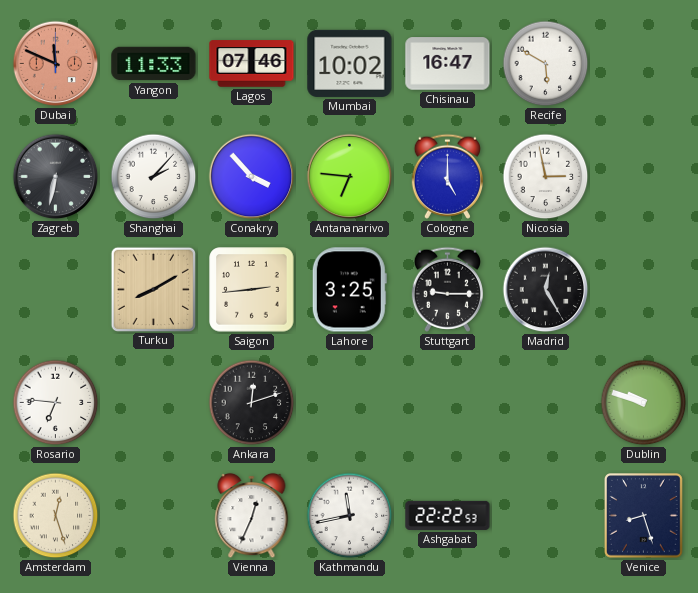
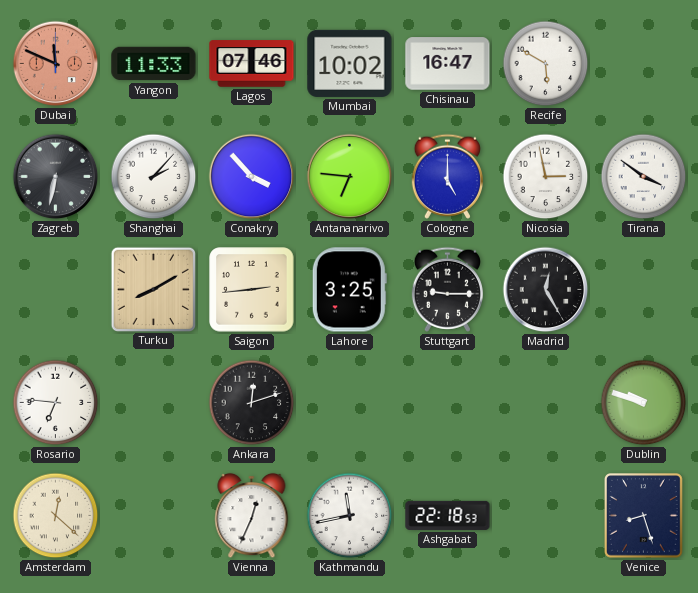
Tirana: none -> 3:51 (644, 177)
Amsterdam: 12:27 -> 12:22 (56, 516)
Ashgabat: 22:22 -> 22:18 (448, 515)
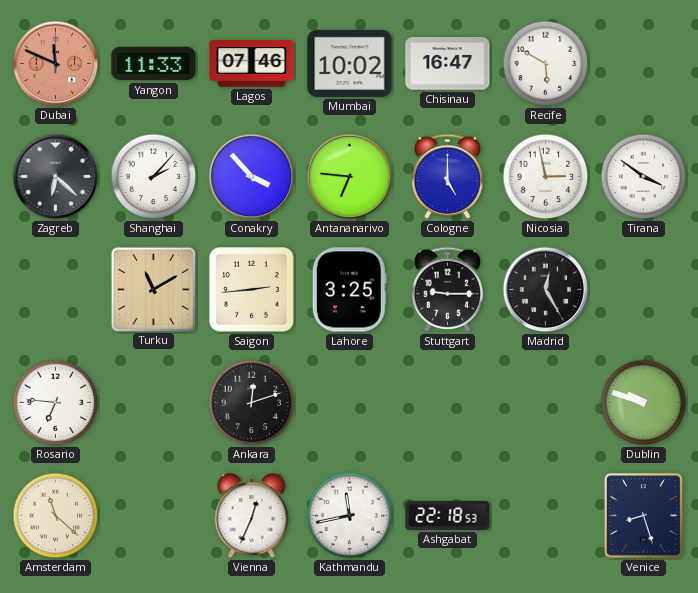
Zagreb: 6:32 -> 6:22 (56, 177)
Turku: 8:10 -> 11:10 (153, 289)
Amsterdam: 12:22 -> 11:22 (56, 516)
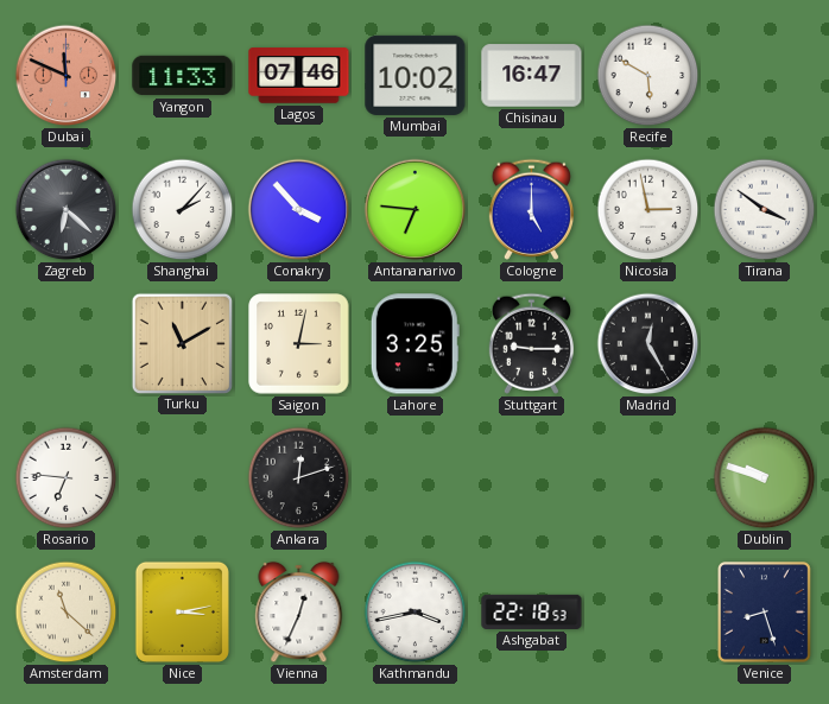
Saigon: 2:44 -> 3:02 (299, 344)
Nice: none -> 3:13 (182, 611)
Kathmandu: 11:43 -> 3:43 (416, 613)
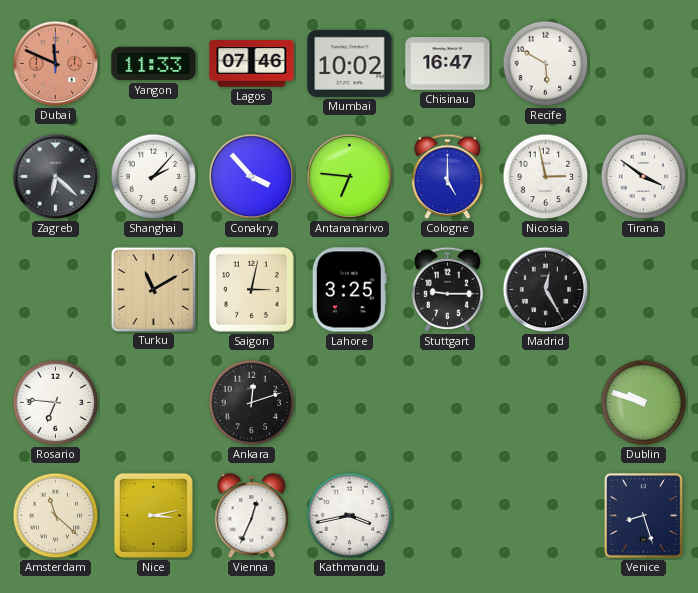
Ashgabat: 22:18 -> none (532, 611)
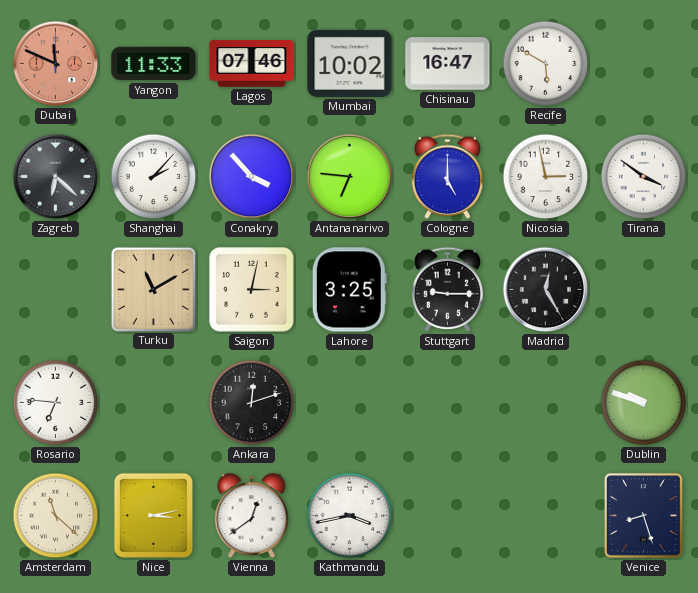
Vienna: 12:34 -> 12:39 (252, 516)
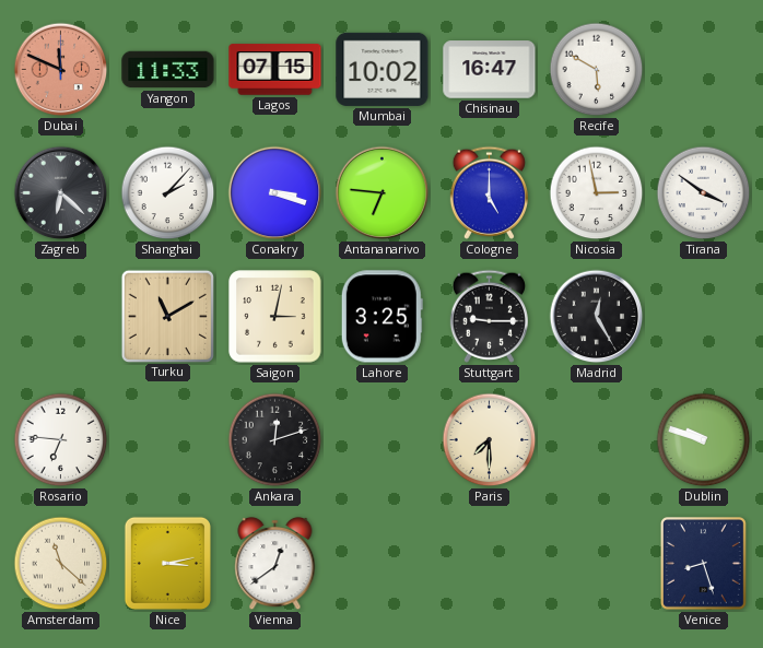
Lagos: 07:46 -> 07:15 (275, 70)
Conakry: 3:53 -> 3:18 (275, 193)
Paris: none -> 7:30 (490, 440)
Kathmandu: 3:43 -> none (350, 516)
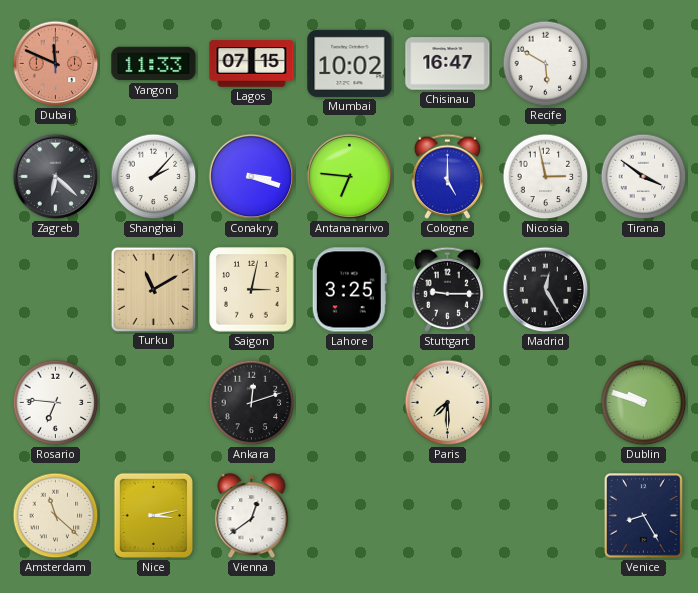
Venice: 8:27 -> 8:25 (644, 516)
